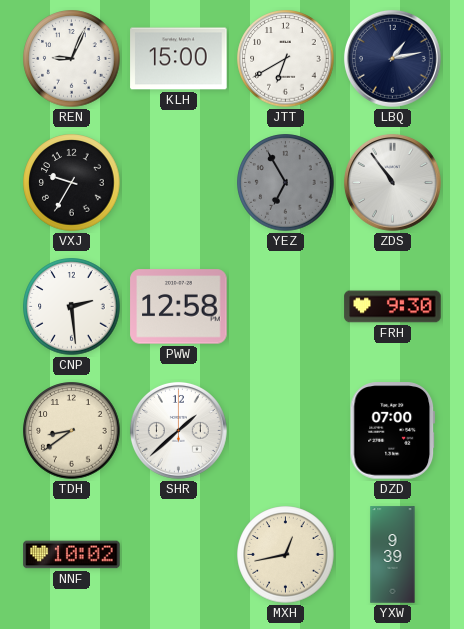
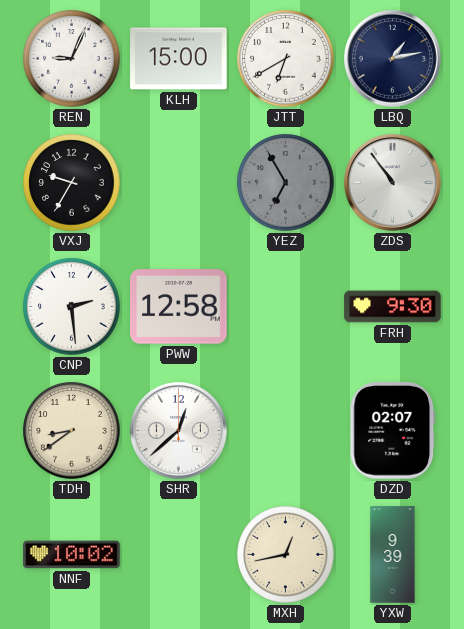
SHR: 1:38 -> 12:38 (178, 430)
DZD: 07:00 -> 02:07 (393, 431)
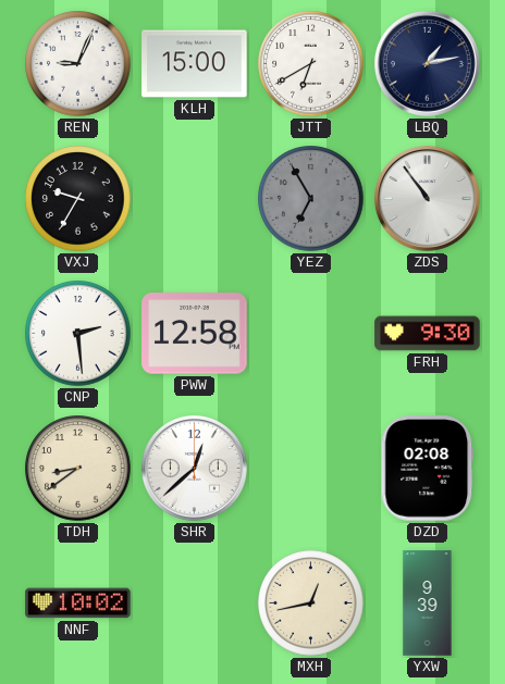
DZD: 02:07 -> 02:08 (428, 469)
